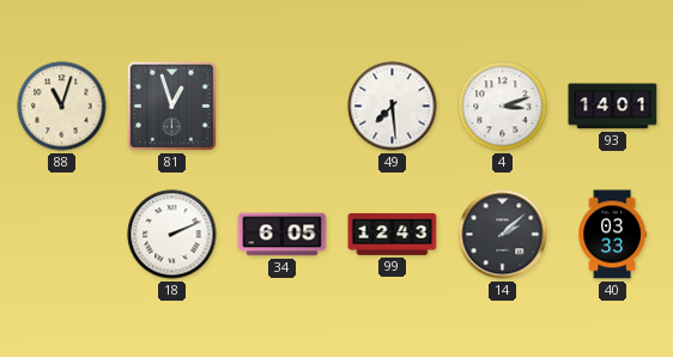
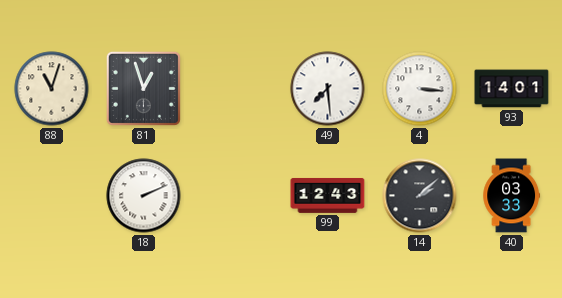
4: 3:12 -> 3:16 (420, 89)
34: 6:05 -> none (283, 235)
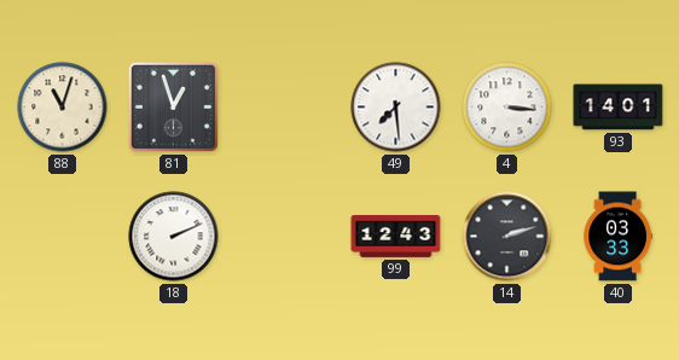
14: 2:08 -> 2:12 (507, 237)
